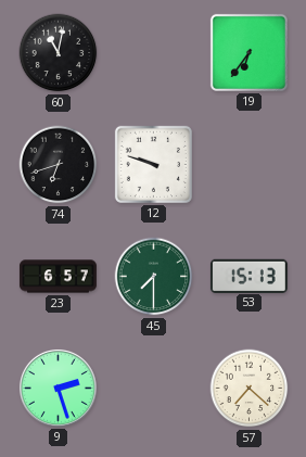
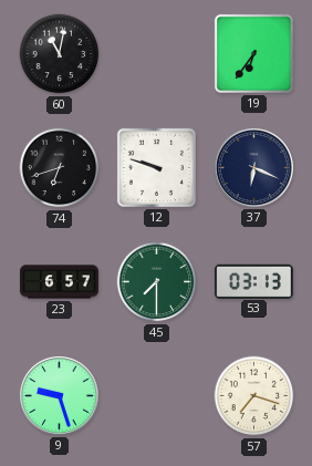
37: none -> 6:19 (253, 167)
53: 15:13 -> 03:13 (253, 281)
9: 2:27 -> 9:27 (59, 395)
57: 7:22 -> 7:18 (254, 396)
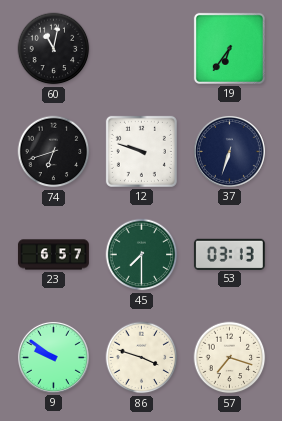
37: 6:19 -> 6:33 (229, 151)
9: 9:27 -> 9:51 (53, 357)
86: none -> 3:48 (142, 358)
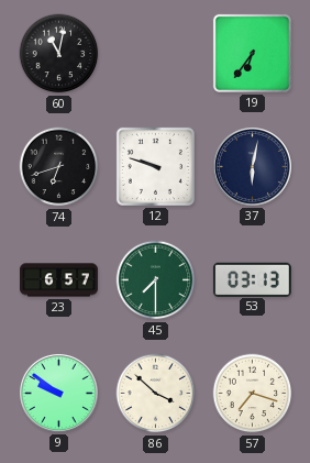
37: 6:33 -> 6:02 (252, 166)
86: 3:48 -> 3:52 (156, 394)
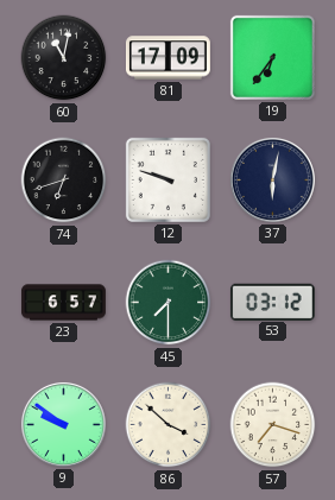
81: none -> 17:09 (167, 58)
53: 03:13 -> 03:12 (272, 302)
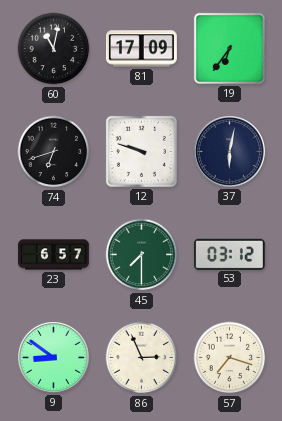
9: 9:51 -> 8:51 (53, 357)
86: 3:52 -> 2:56 (142, 358)
